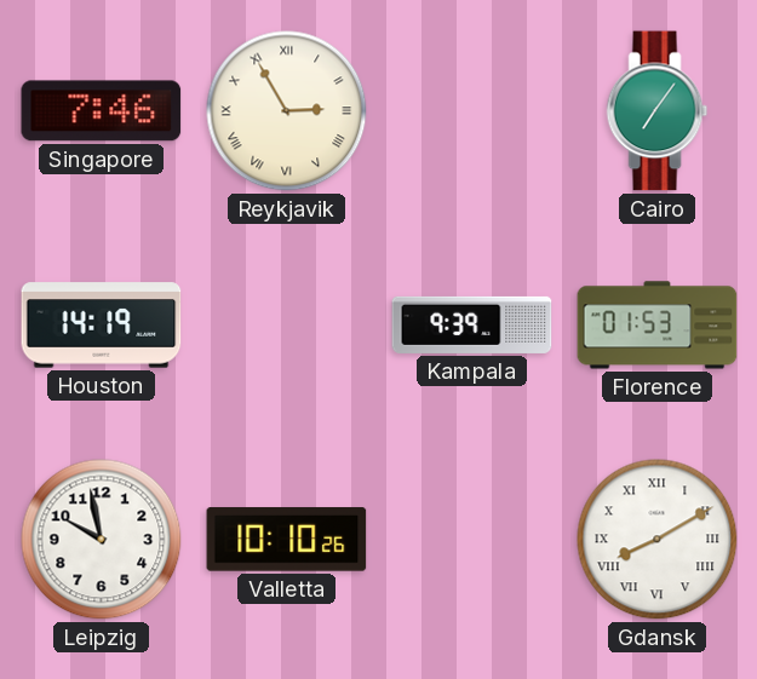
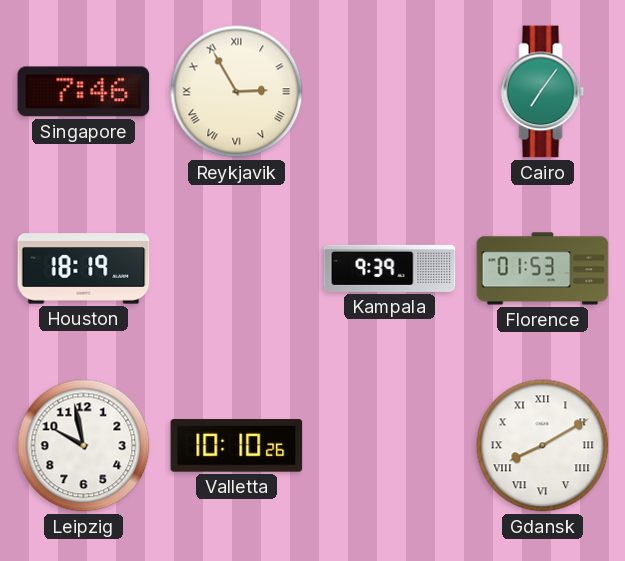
Houston: 14:19 -> 18:19 (84, 269)
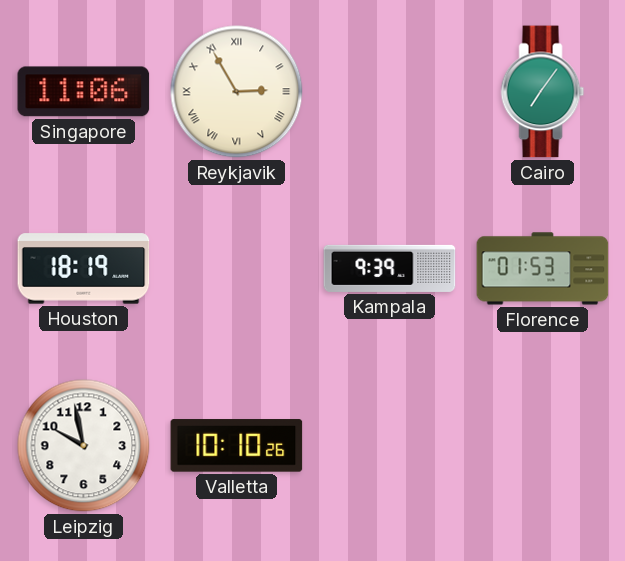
Singapore: 7:46 -> 11:06 (84, 92)
Gdansk: 8:10 -> none (543, 446)
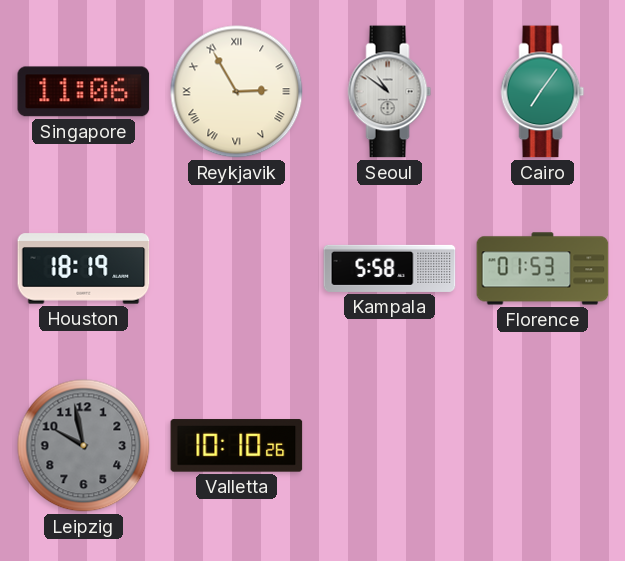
Seoul: none -> 10:51 (390, 92)
Kampala: 9:39 -> 5:58 (390, 268)
Leipzig dial: white -> grey (84, 446)
